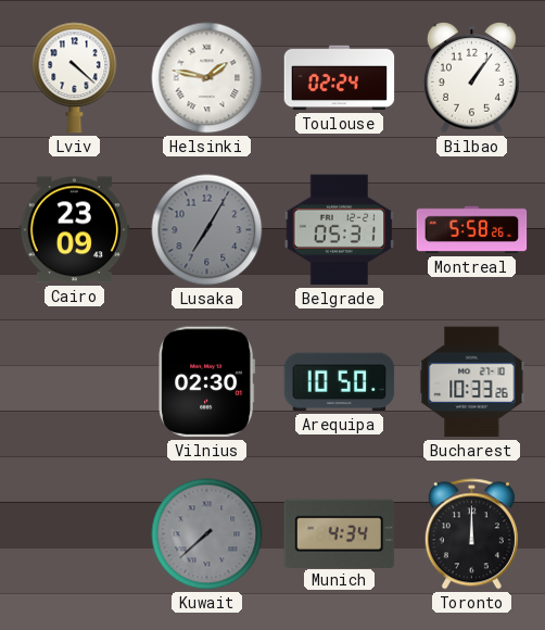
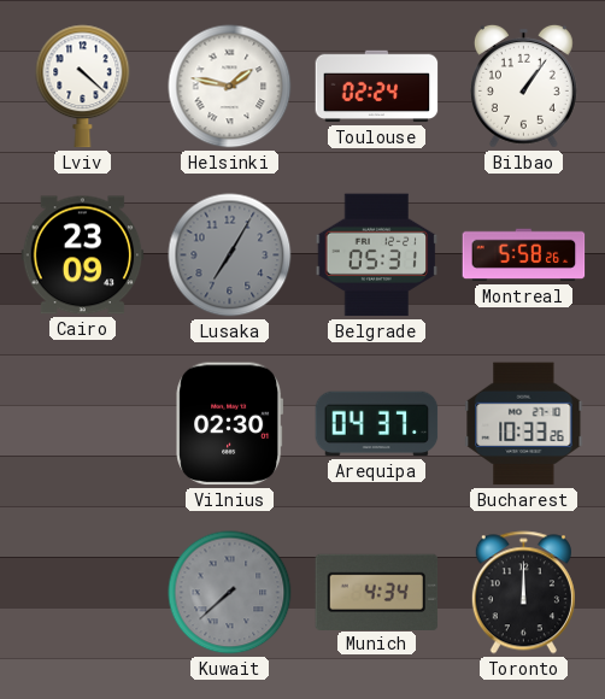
Arequipa: 10:50 -> 04:37 (377, 424)
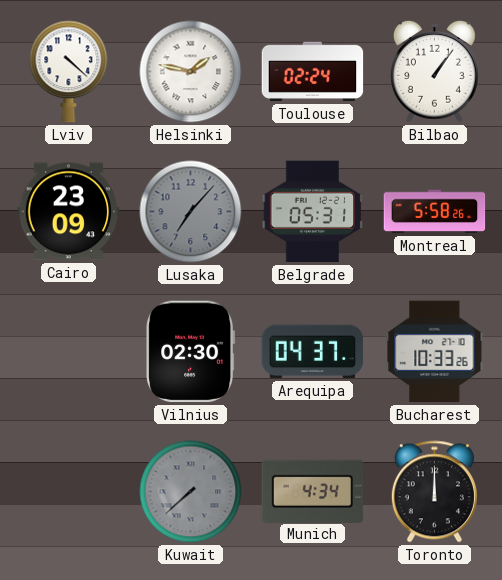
Lusaka: 7:05 -> 7:07 (191, 212)
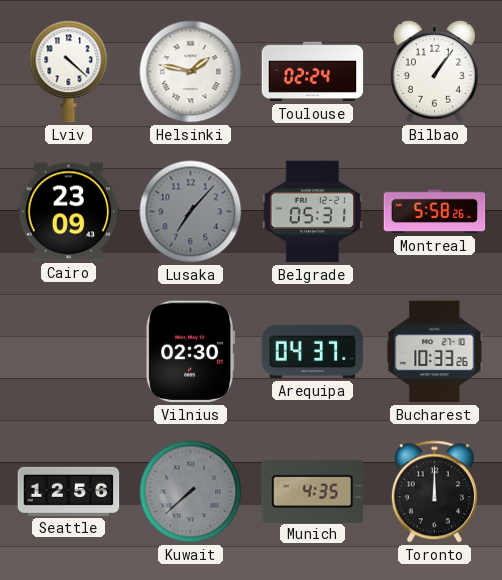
Seattle: none -> 12:56 (69, 491)
Munich: 4:34 -> 4:35 (313, 491)
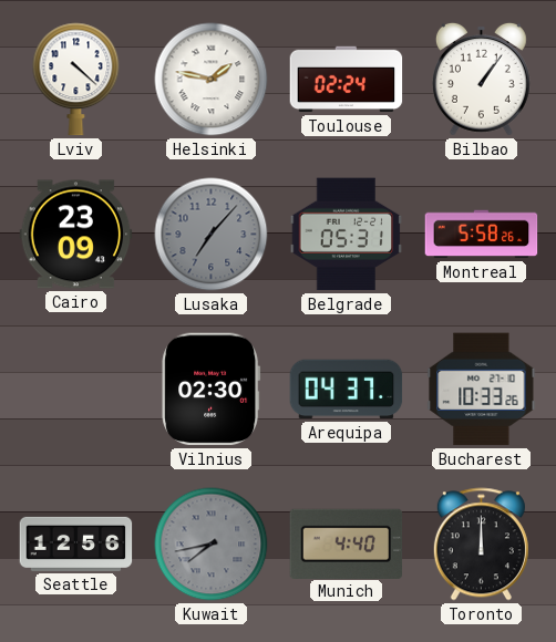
Kuwait: 7:38 -> 7:43 (212, 545)
Munich: 4:35 -> 4:40 (347, 543)
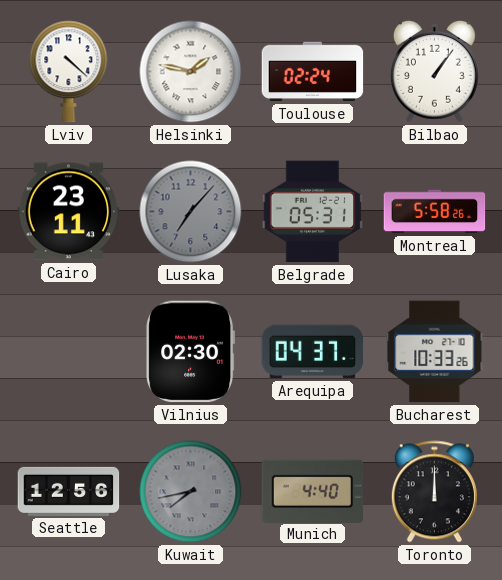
Cairo: 23:09 -> 23:11 (69, 212)
